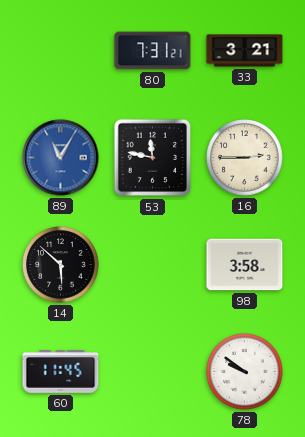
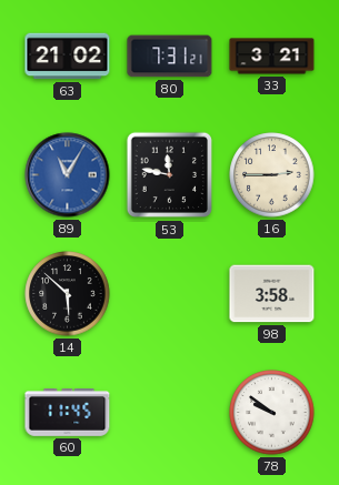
63: none -> 21:02 (68, 57)
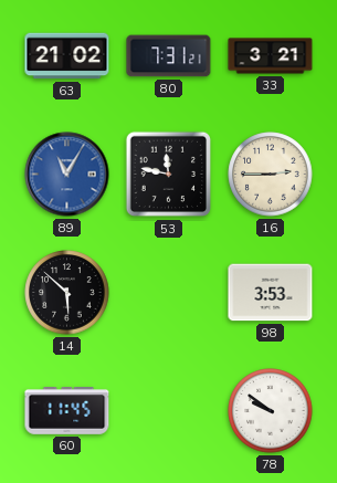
98: 3:58 -> 3:53 (271, 293)
